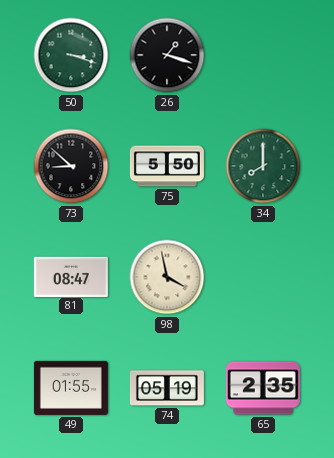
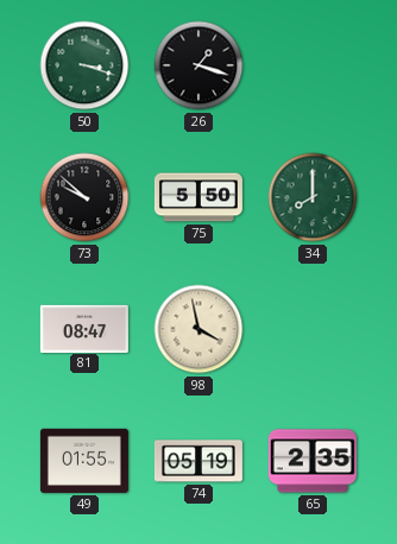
73: 8:52 -> 9:52 (84, 197)
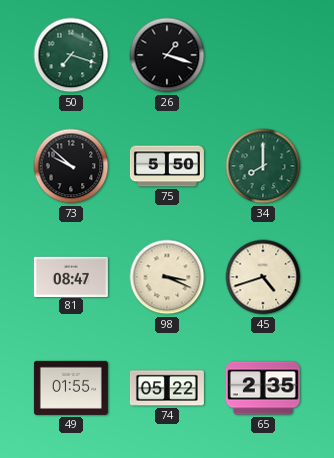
50: 3:18 -> 7:18 (71, 55)
98: 3:58 -> 3:19 (167, 277)
45: none -> 4:42 (263, 277)
74: 05:19 -> 05:22 (167, 388)
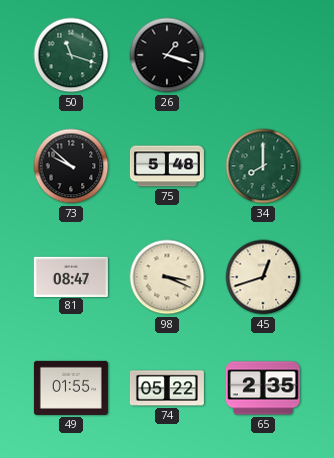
50: 7:18 -> 11:18 (71, 55)
75: 5:50 -> 5:48 (167, 166)
45: 4:42 -> 12:42 (263, 277)
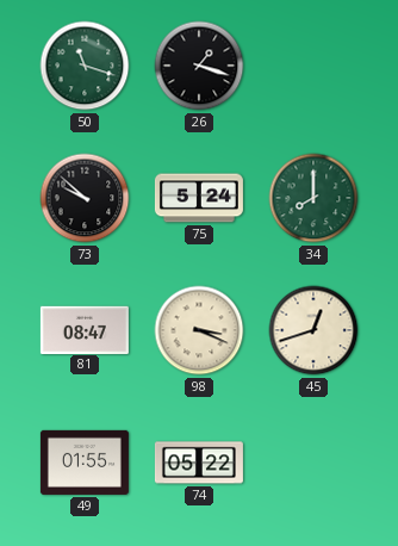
75: 5:48 -> 5:24 (199, 198)
65: 2:35 -> none (263, 388)
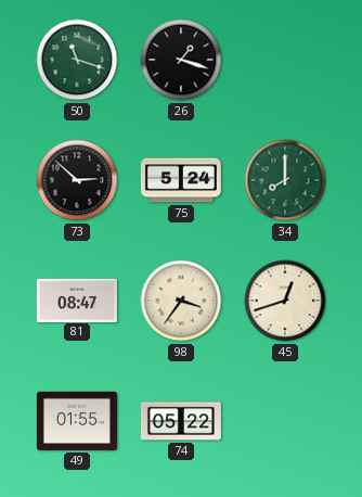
73: 9:52 -> 2:52 (77, 180)
98: 3:19 -> 3:36 (181, 301)
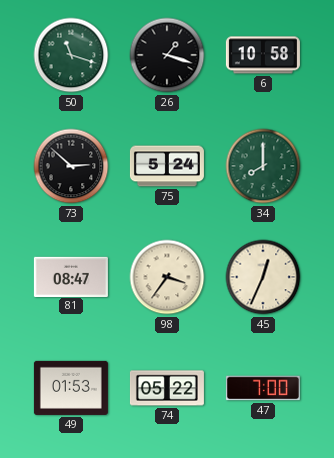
6: none -> 10:58 (263, 55)
45: 12:42 -> 12:34 (263, 277)
49: 01:55 -> 01:53 (71, 388)
47: none -> 7:00 (263, 388)
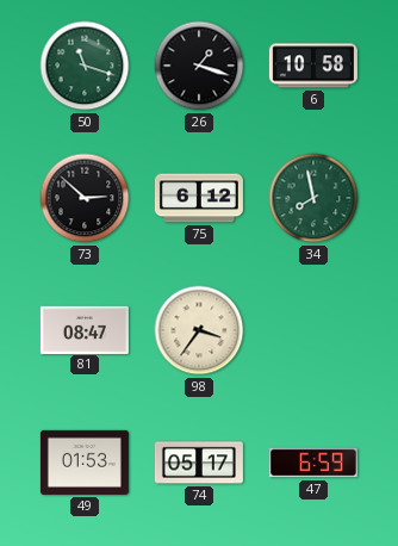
75: 5:24 -> 6:12 (199, 198)
34: 8:00 -> 7:58 (313, 198)
45: 12:34 -> none (263, 277)
74: 05:22 -> 05:17 (199, 463)
47: 7:00 -> 6:59 (313, 463)
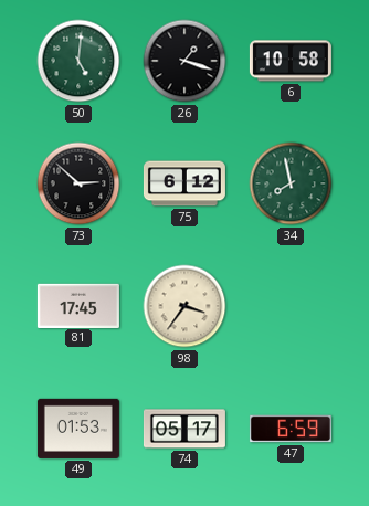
50: 11:18 -> 5:01 (78, 61)
81: 08:47 -> 17:45 (78, 305)
